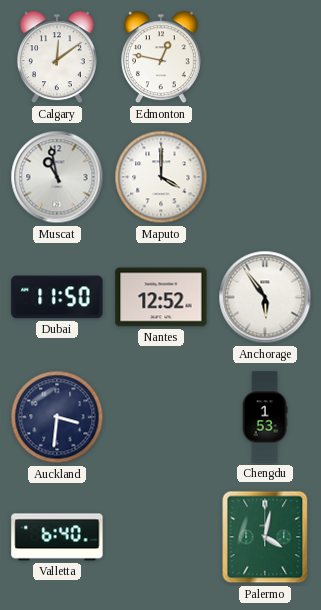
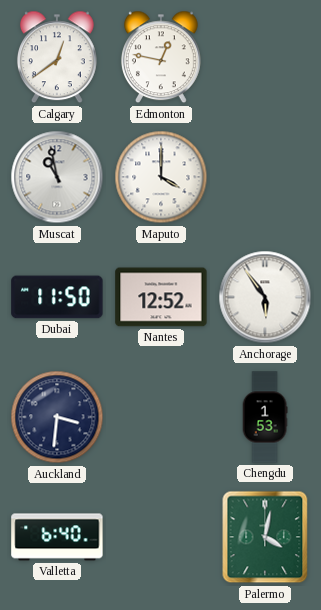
Calgary: 12:09 -> 12:39 (57, 57)
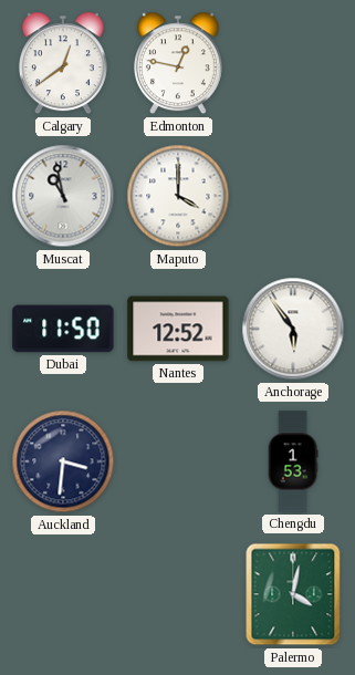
Valletta: 6:40 -> none (57, 537)
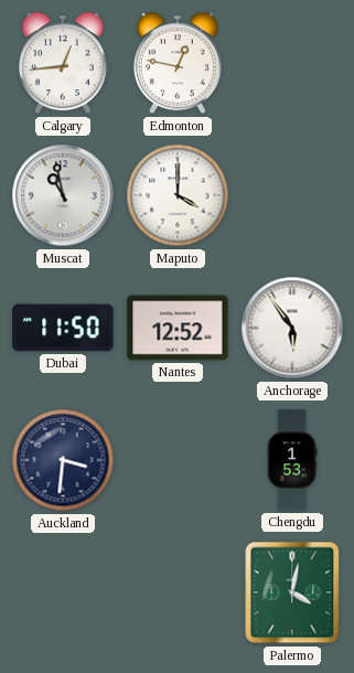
Calgary: 12:39 -> 12:44 (63, 63)
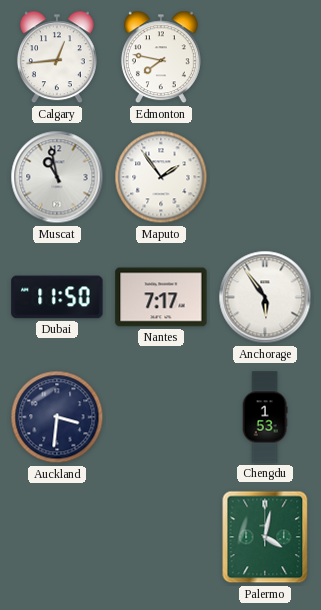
Edmonton: 12:47 -> 7:47 (161, 57)
Maputo: 4:00 -> 1:54 (161, 177)
Nantes: 12:52 -> 7:17 (161, 297)
